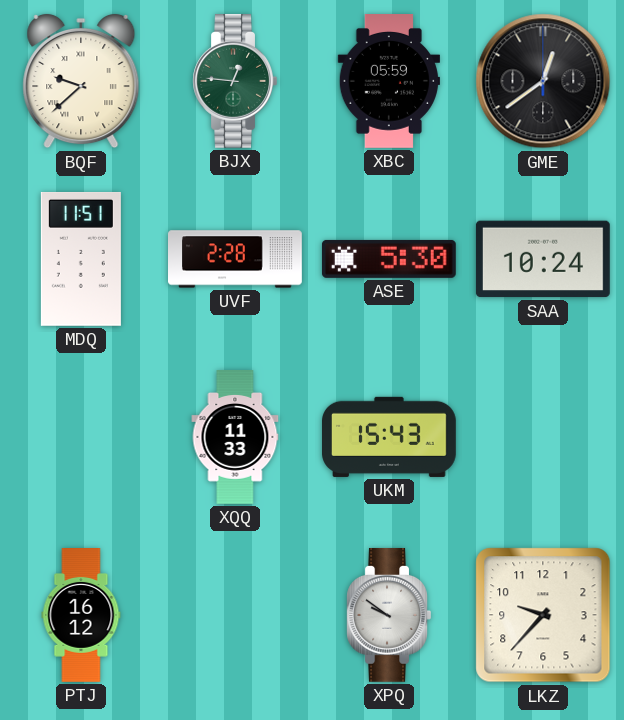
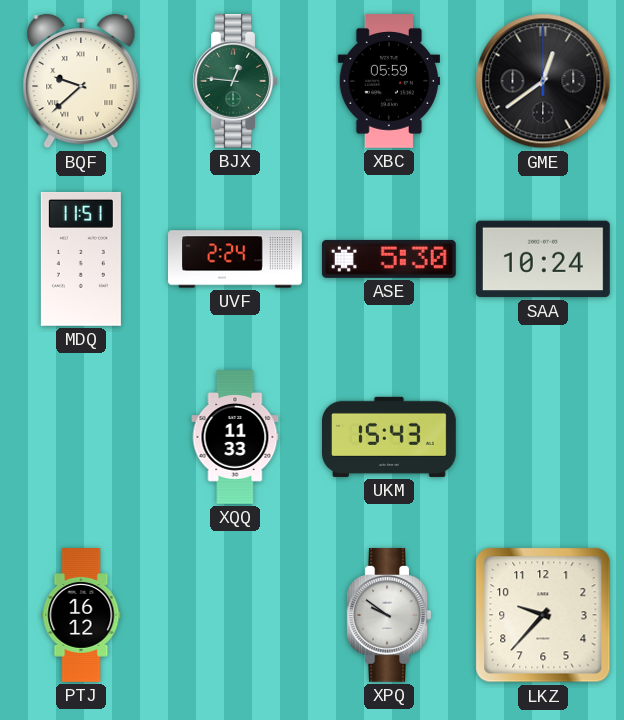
UVF: 2:28 -> 2:24 (235, 259)
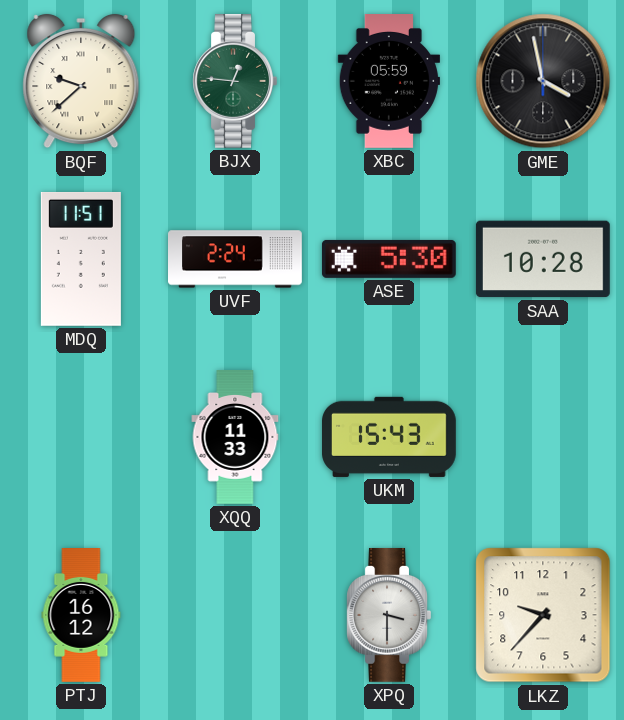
GME: 12:39 -> 3:58 (543, 81)
SAA: 10:24 -> 10:28 (543, 259)
XPQ: 9:51 -> 3:30 (389, 615)
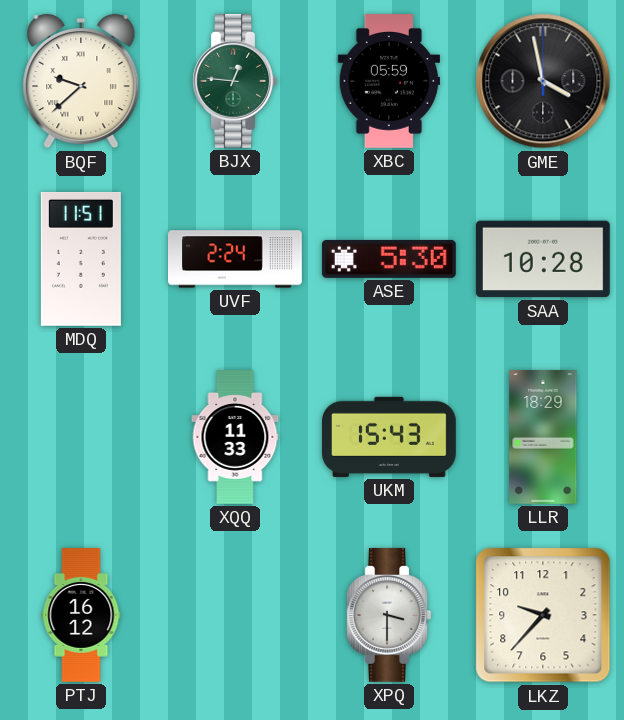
LLR: none -> 18:29 (543, 438)
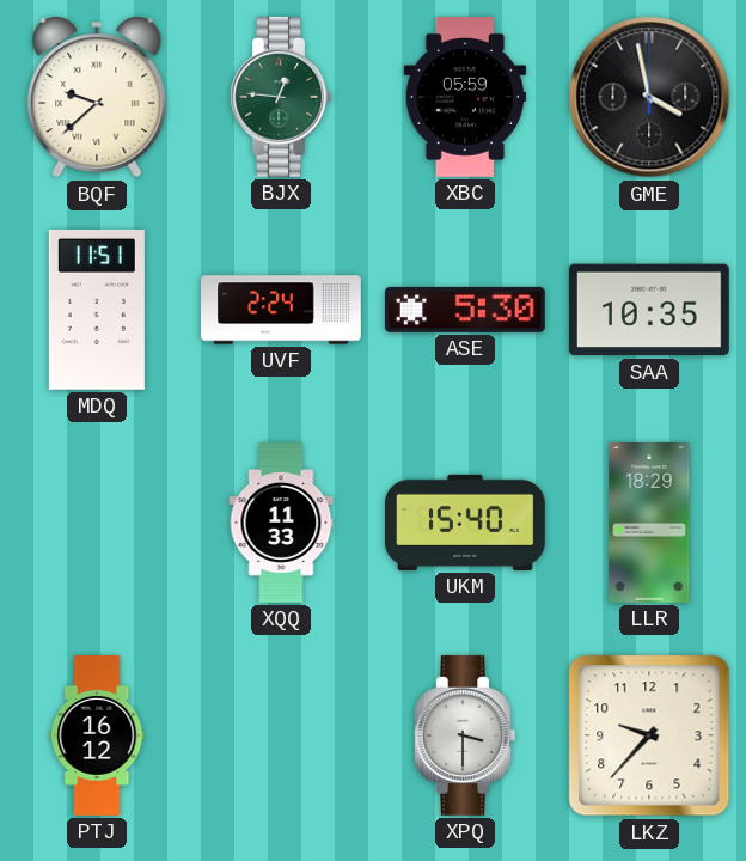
SAA: 10:28 -> 10:35 (649, 310)
UKM: 15:43 -> 15:40 (466, 523)
